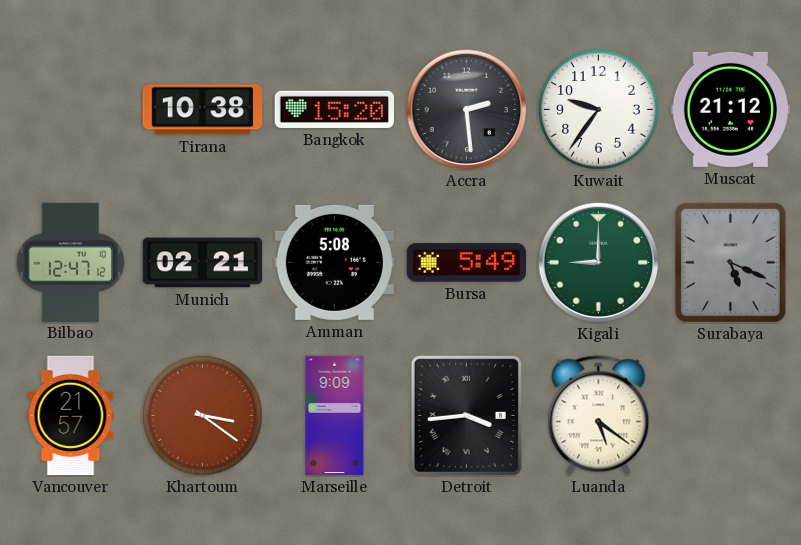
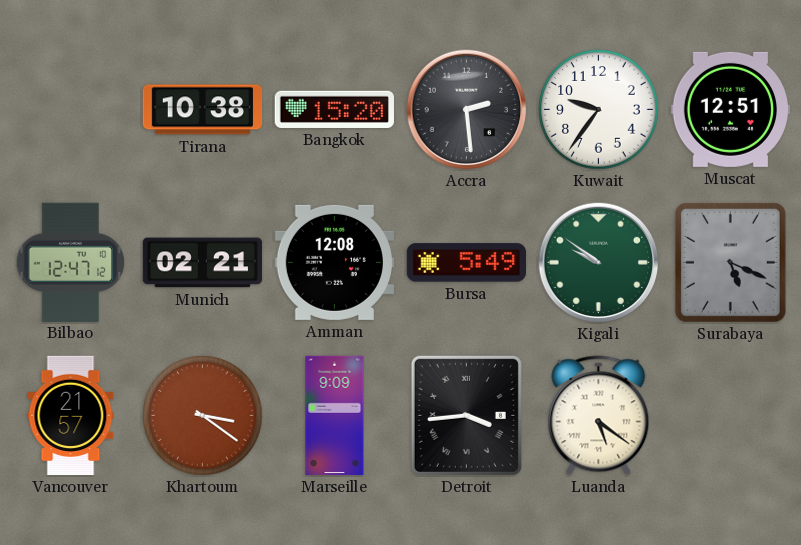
Muscat: 21:12 -> 12:51 (730, 109)
Amman: 5:08 -> 12:08 (334, 262)
Kigali: 9:00 -> 9:51 (599, 263)
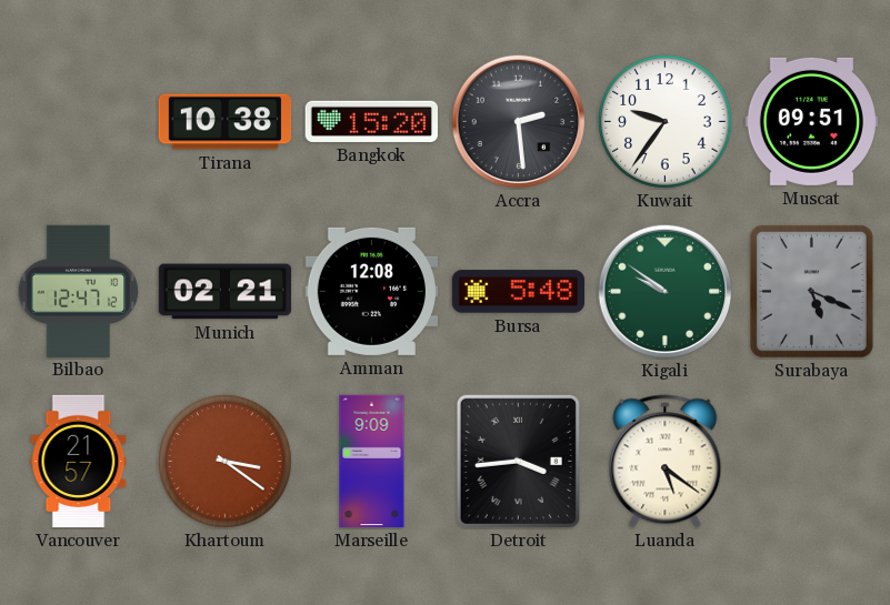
Muscat: 12:51 -> 09:51 (811, 121)
Bursa: 5:49 -> 5:48 (518, 292)
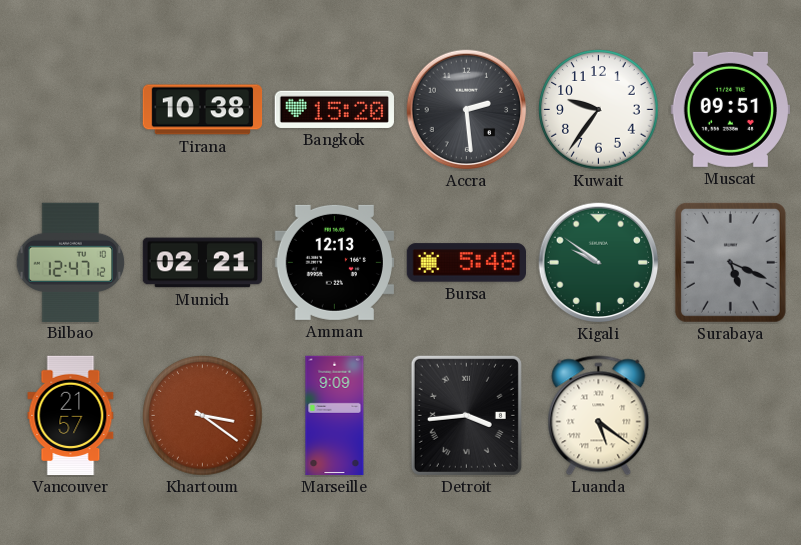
Amman: 12:08 -> 12:13 (334, 262)
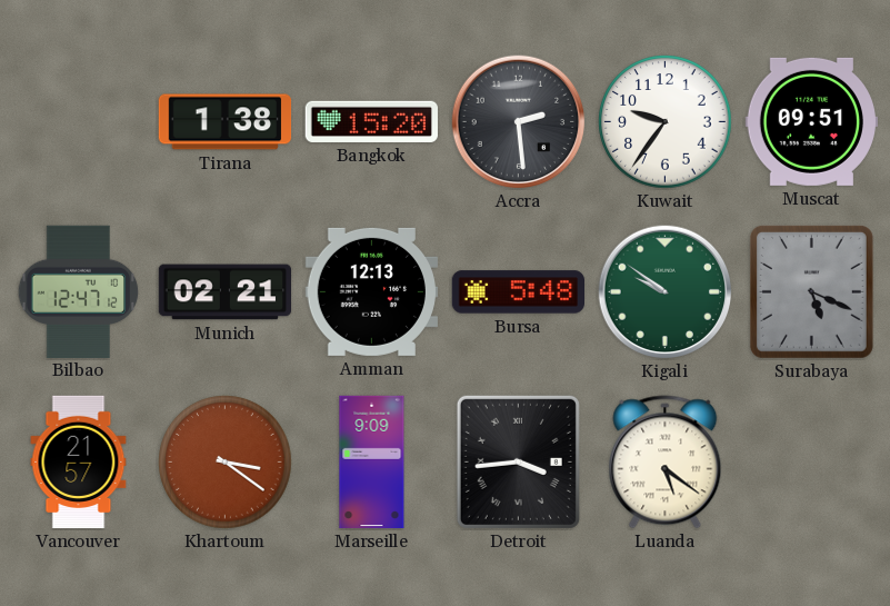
Tirana: 10:38 -> 1:38 (226, 122)
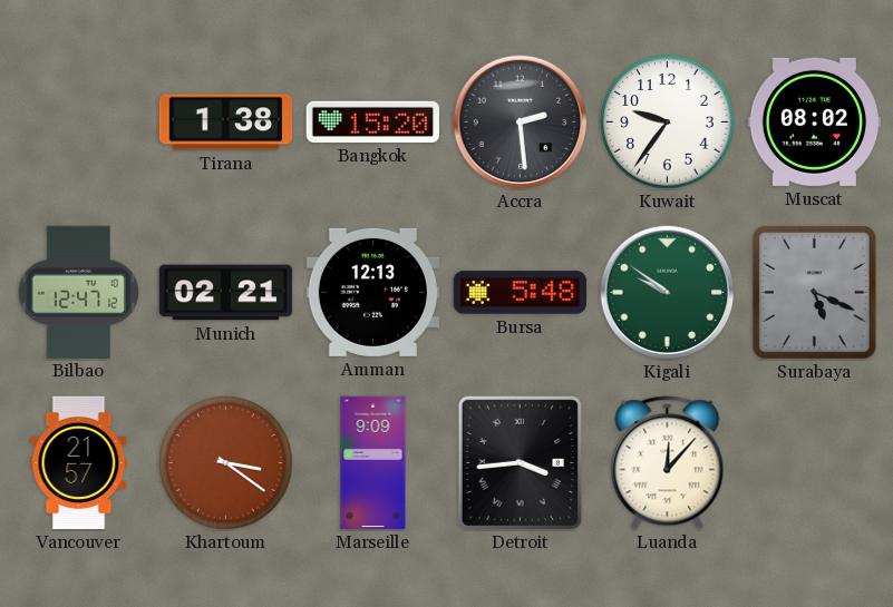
Muscat: 09:51 -> 08:02 (814, 121)
Luanda: 5:21 -> 12:07 (668, 463)
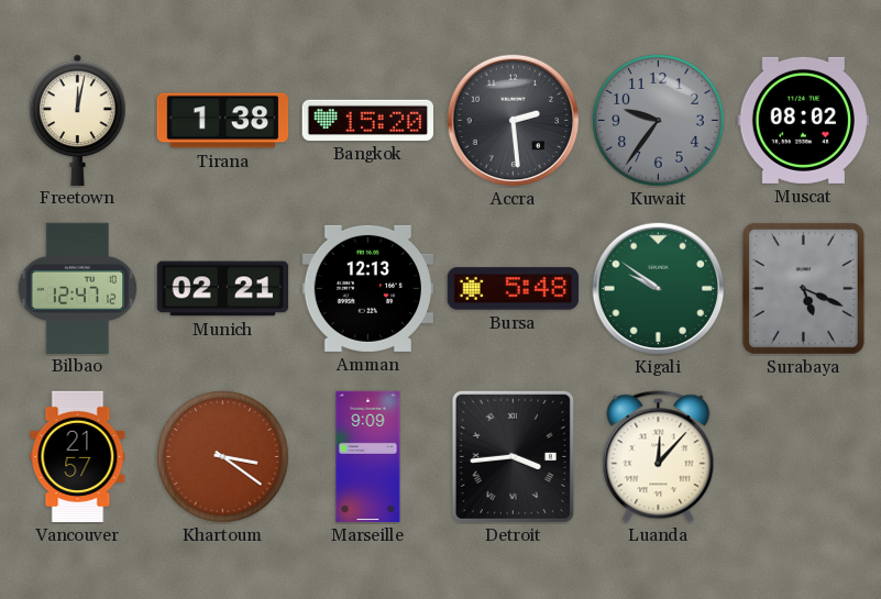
Freetown: none -> 12:02 (78, 120)
Kuwait dial: white -> grey (659, 121)
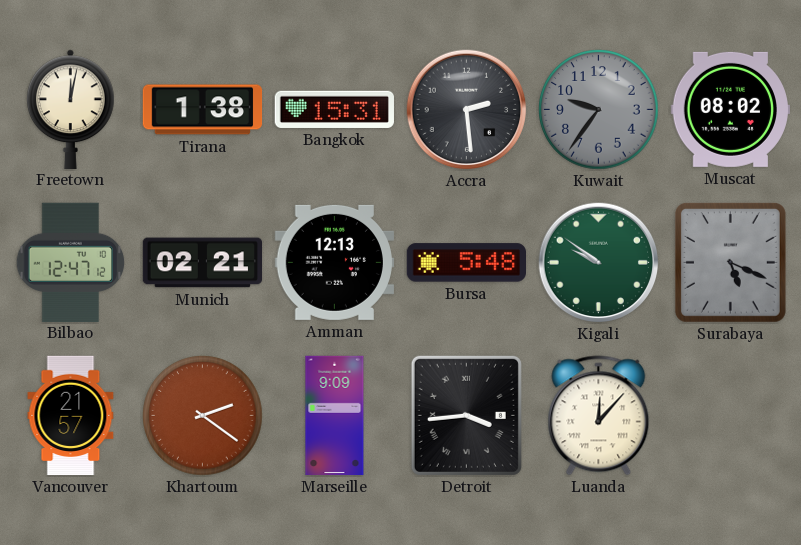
Bangkok: 15:20 -> 15:31 (334, 109)
Khartoum: 3:21 -> 2:21 (203, 416)
